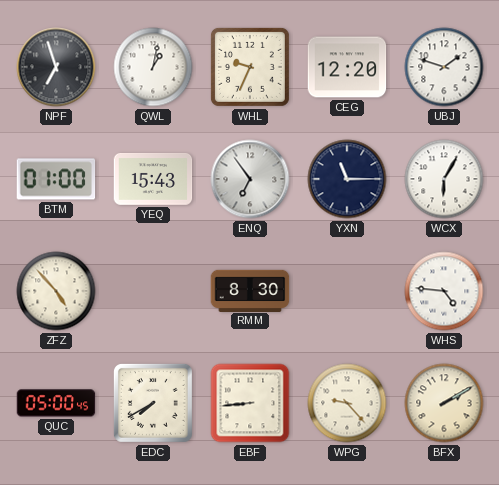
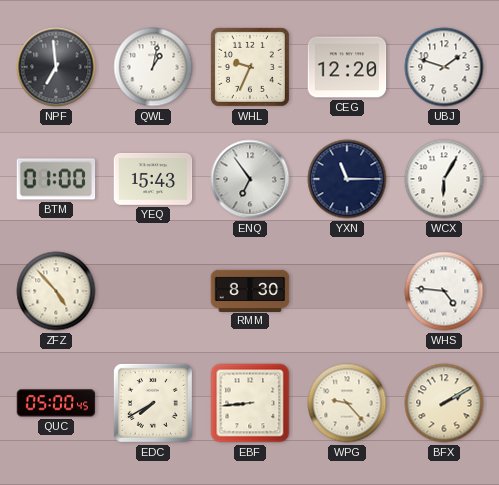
NPF: 6:57 -> 6:59 (56, 67)
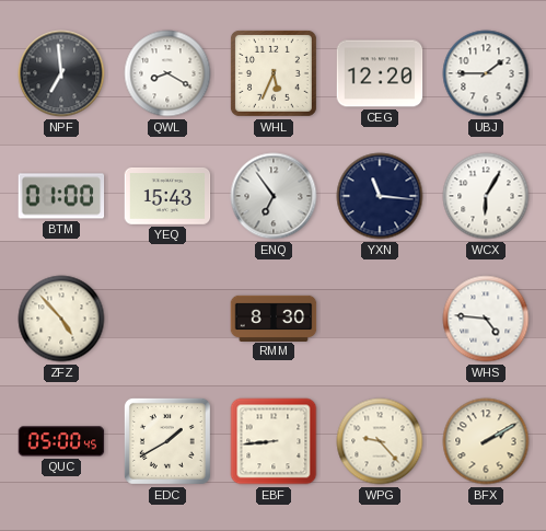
QWL: 1:02 -> 8:20 (167, 73)
WHL: 9:34 -> 5:34 (274, 73)
UBJ: 1:48 -> 1:45 (486, 73)
YXN: 11:15 -> 11:16 (380, 196)
EDC: 7:40 -> 1:40 (167, 441)
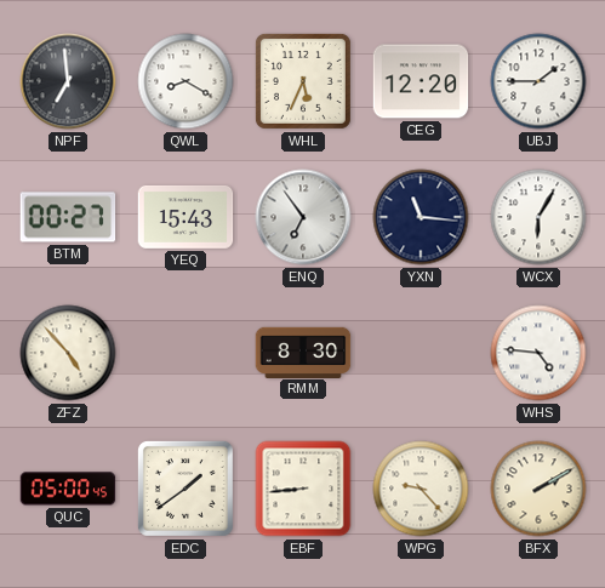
BTM: 01:00 -> 00:27 (68, 217)
EDC: 1:40 -> 1:39 (186, 489)
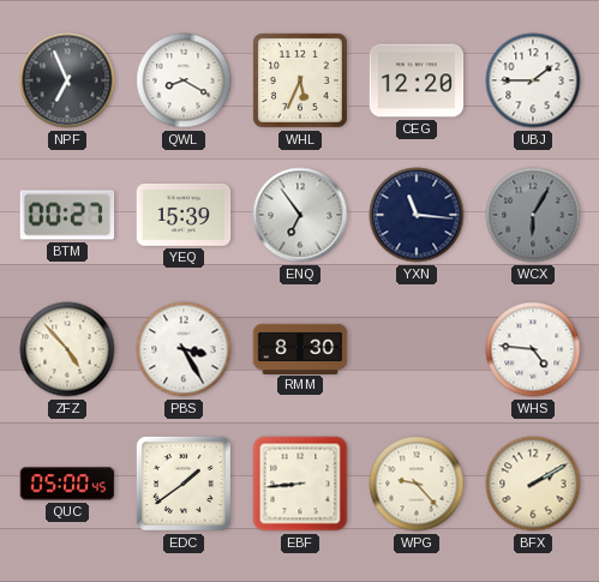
NPF: 6:59 -> 6:56 (67, 80)
YEQ: 15:43 -> 15:39 (184, 215)
WCX dial: white -> grey (533, 215)
PBS: none -> 3:25 (184, 349)
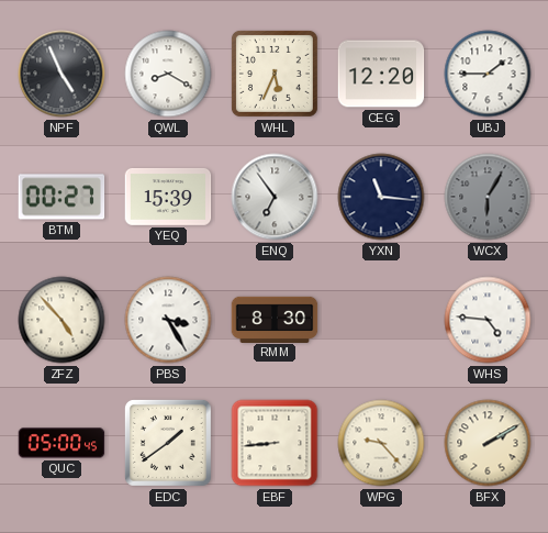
NPF: 6:56 -> 4:56 (61, 74)
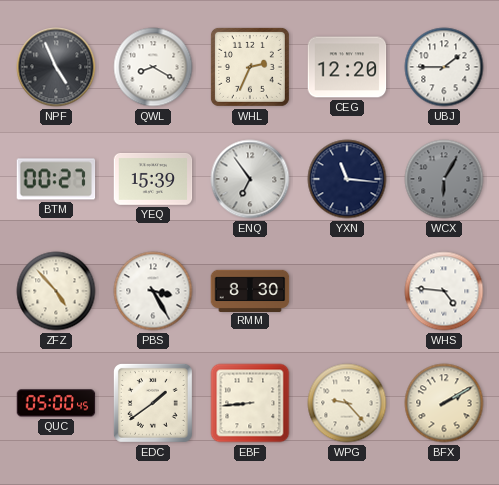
WHL: 5:34 -> 2:34 (250, 67)
